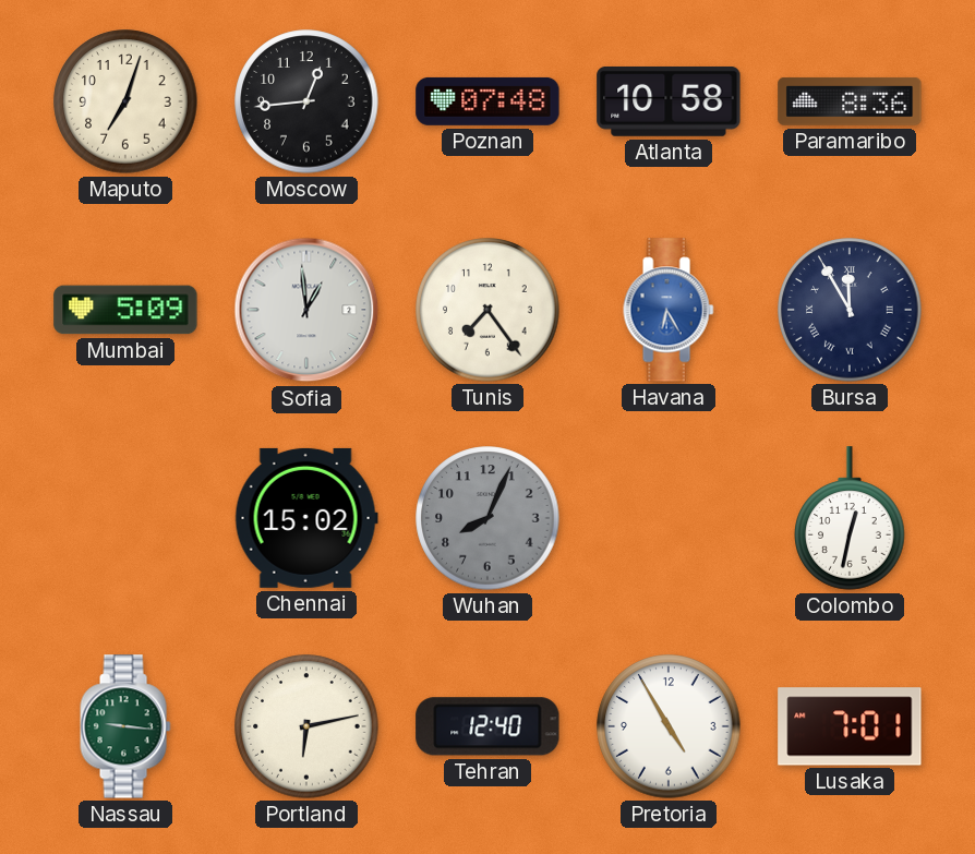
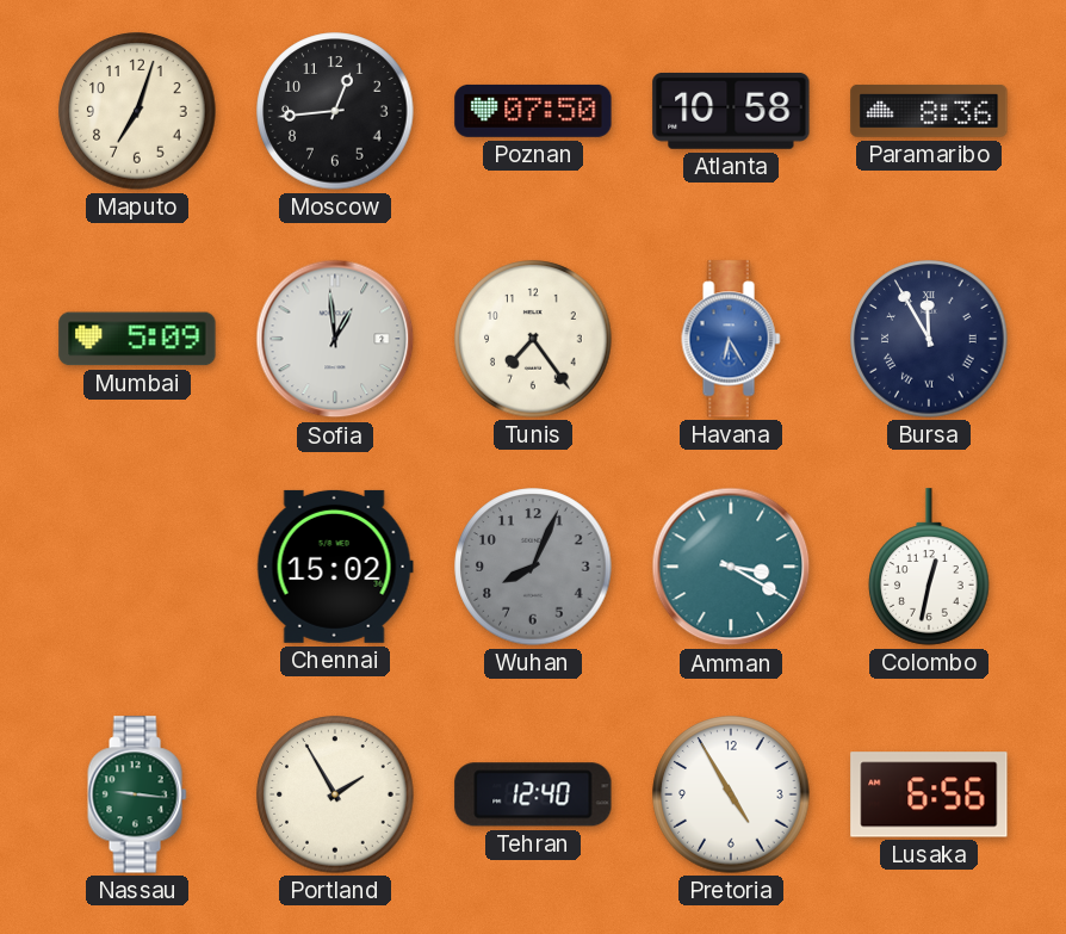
Poznan: 07:48 -> 07:50 (533, 111)
Amman: none -> 3:20 (731, 567)
Portland: 6:13 -> 1:55 (335, 794)
Lusaka: 7:01 -> 6:56 (929, 794)
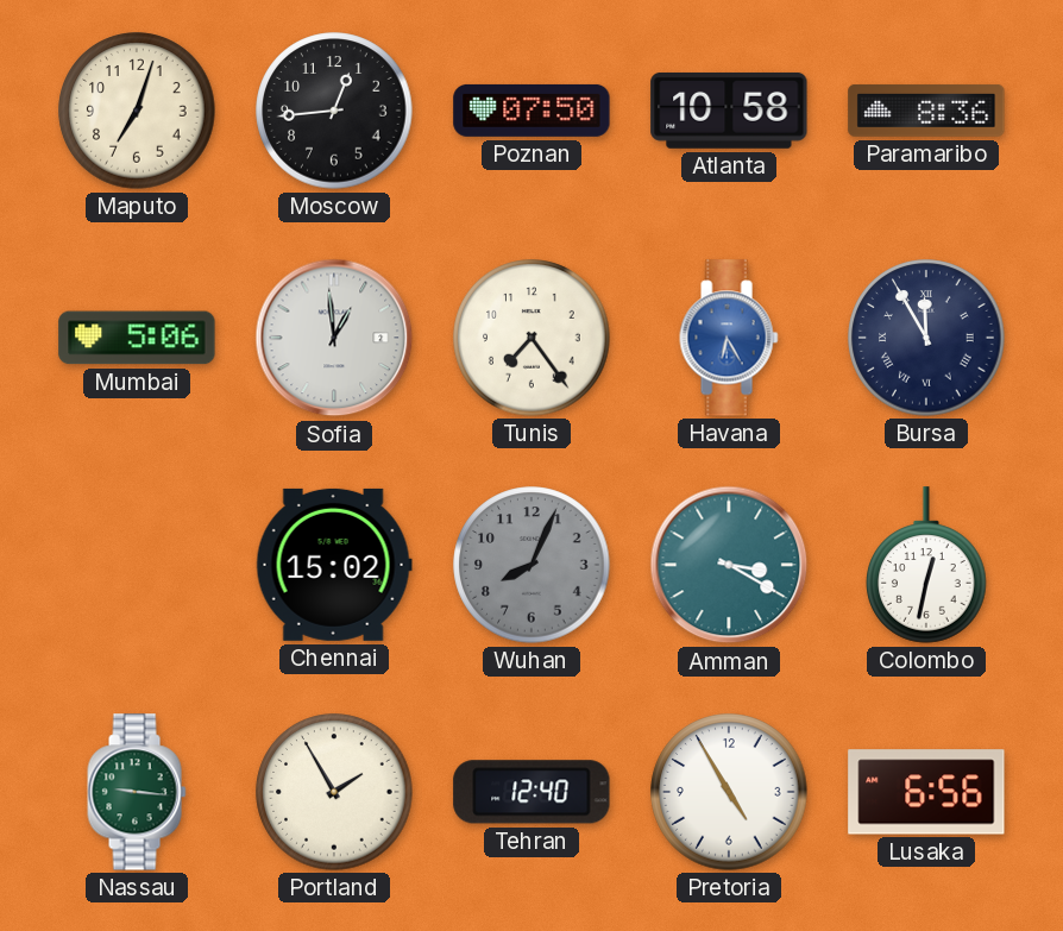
Mumbai: 5:09 -> 5:06 (137, 338)
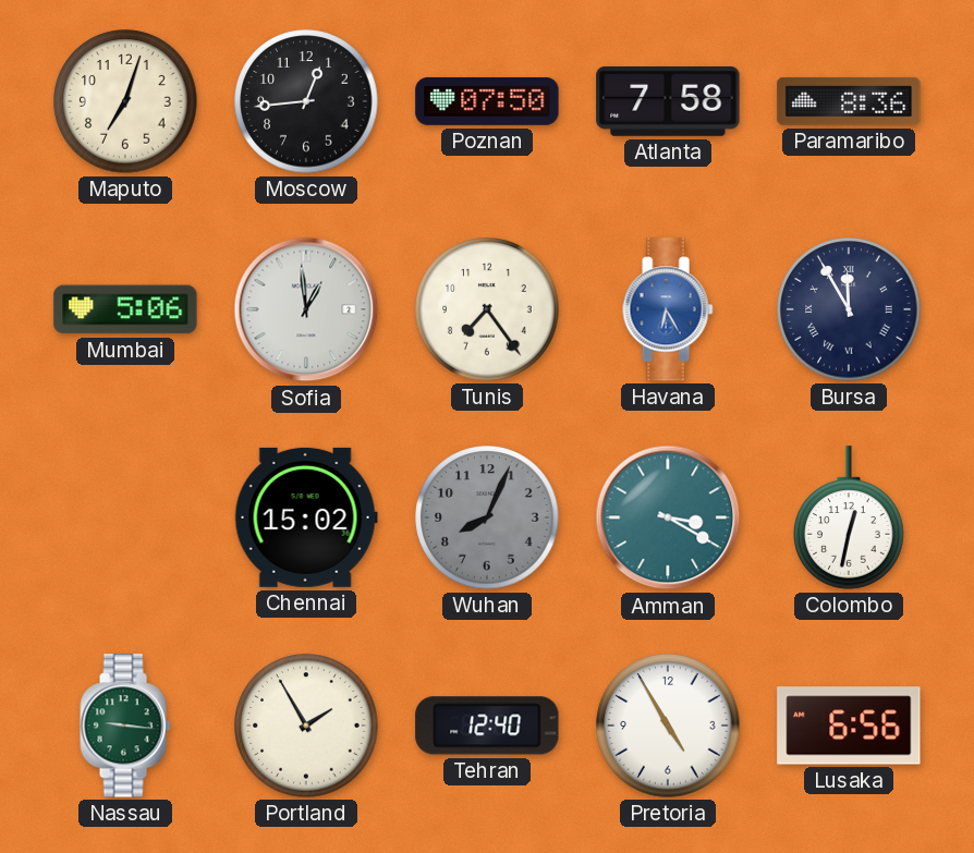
Atlanta: 10:58 -> 7:58 (668, 101)
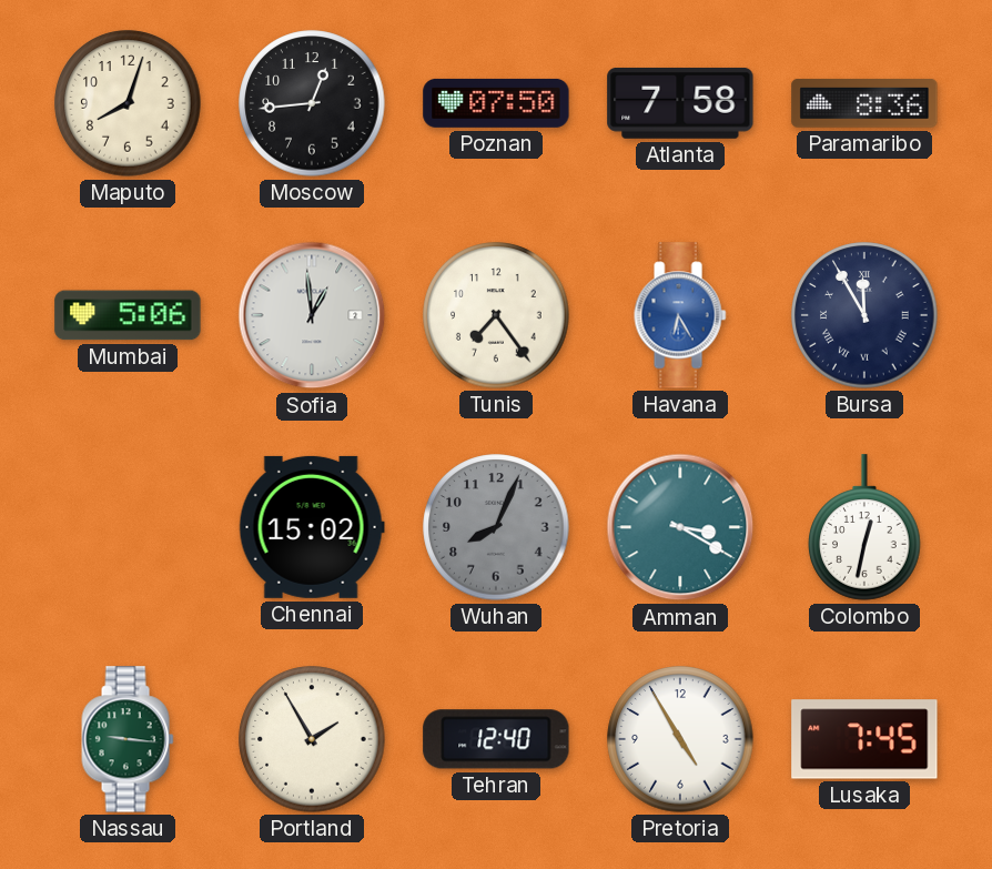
Maputo: 7:03 -> 8:03 (128, 103)
Lusaka: 6:56 -> 7:45 (864, 739)
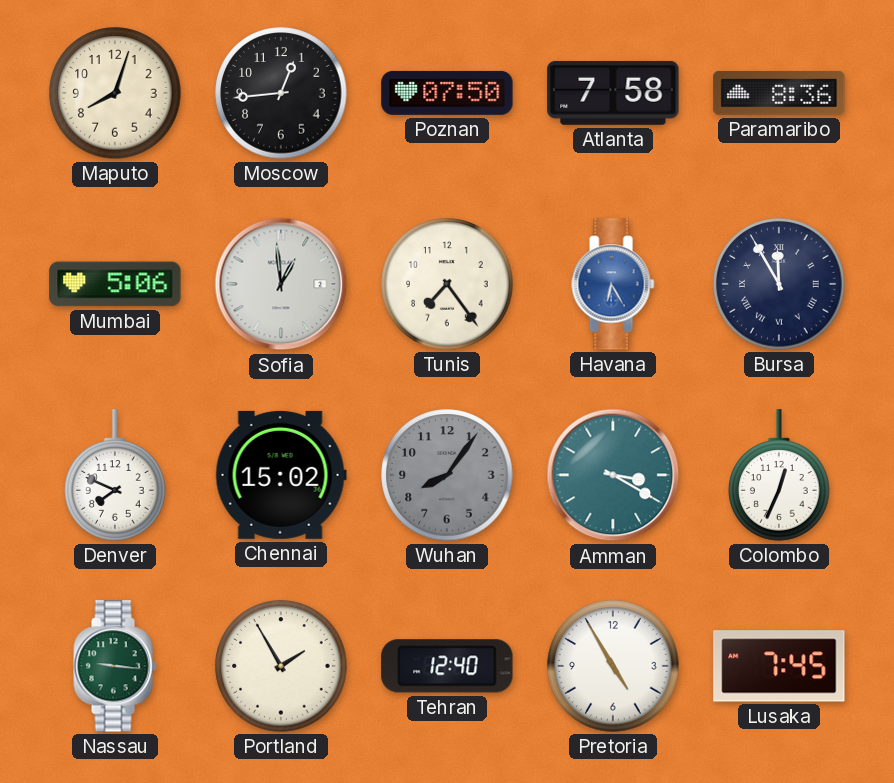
Denver: none -> 7:49 (115, 475)
Wuhan: 8:04 -> 8:06 (447, 475)
Colombo: 12:32 -> 12:34 (779, 475)
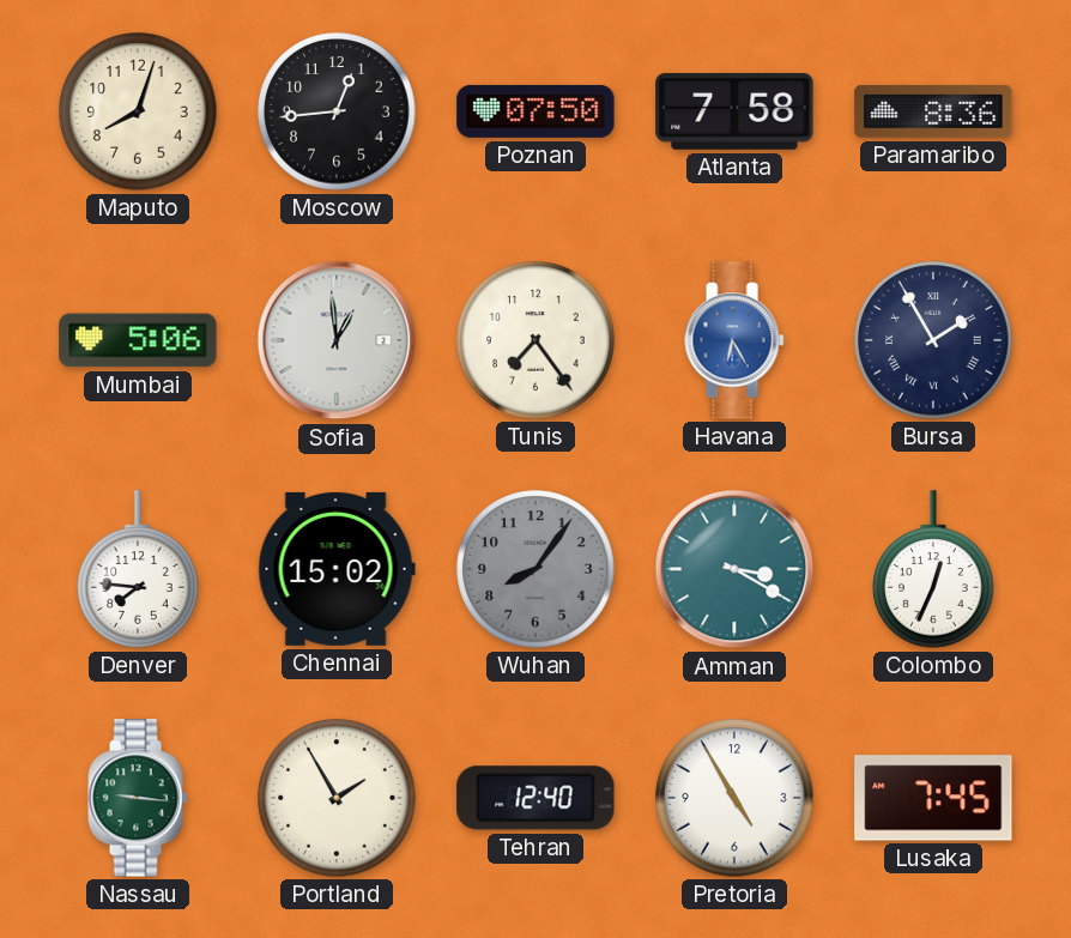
Bursa: 11:55 -> 1:55 (933, 340)
Denver: 7:49 -> 7:46 (138, 569)
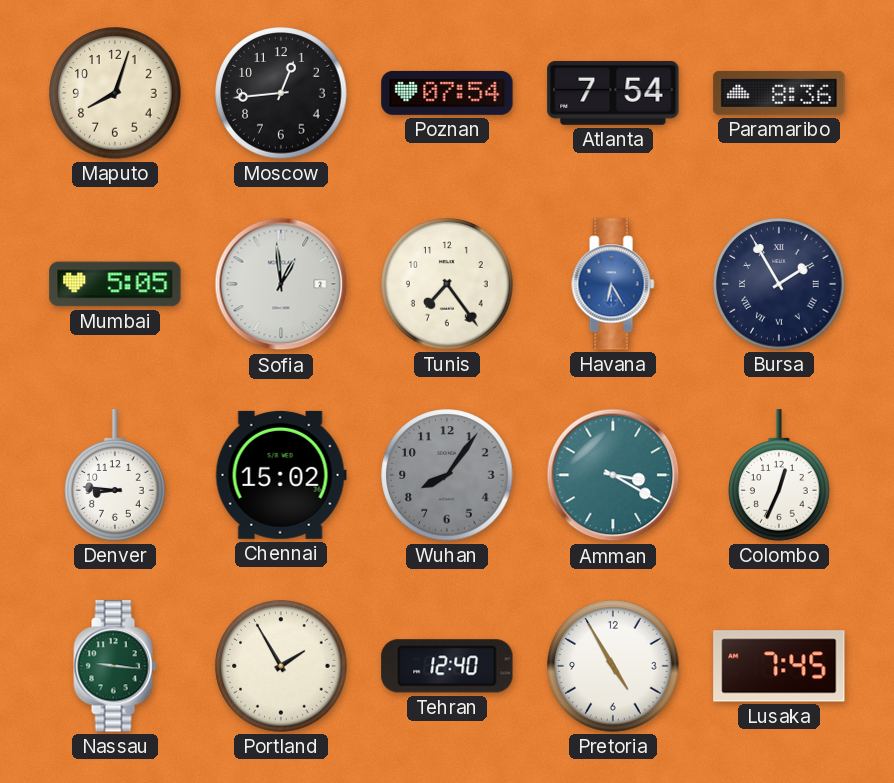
Poznan: 07:50 -> 07:54 (447, 93)
Atlanta: 7:58 -> 7:54 (613, 93)
Mumbai: 5:06 -> 5:05 (115, 284)
Denver: 7:46 -> 8:46 (115, 475)
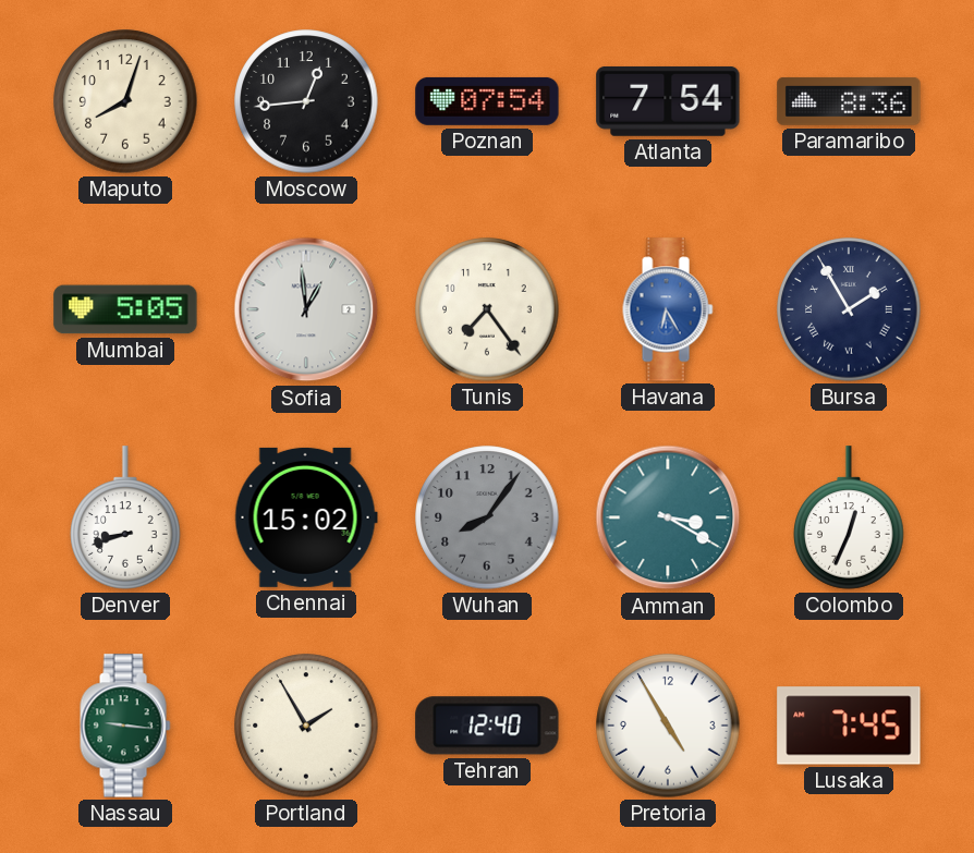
Denver: 8:46 -> 8:42 (125, 517)
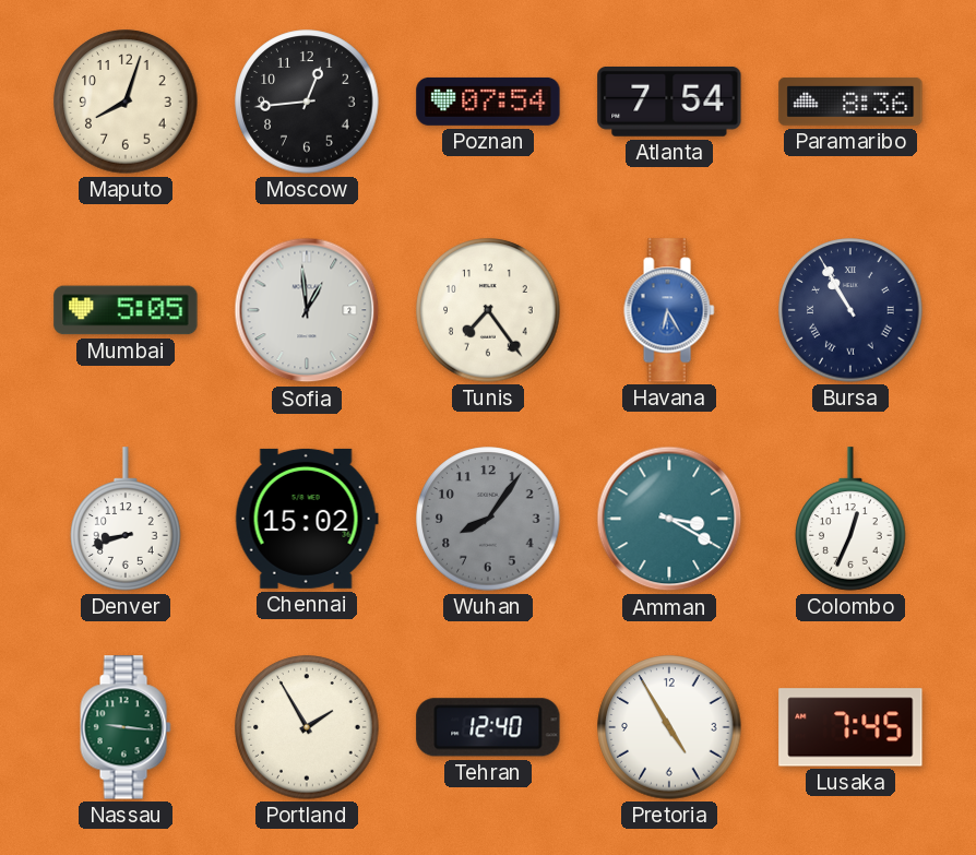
Bursa: 1:55 -> 10:55 (850, 310)
